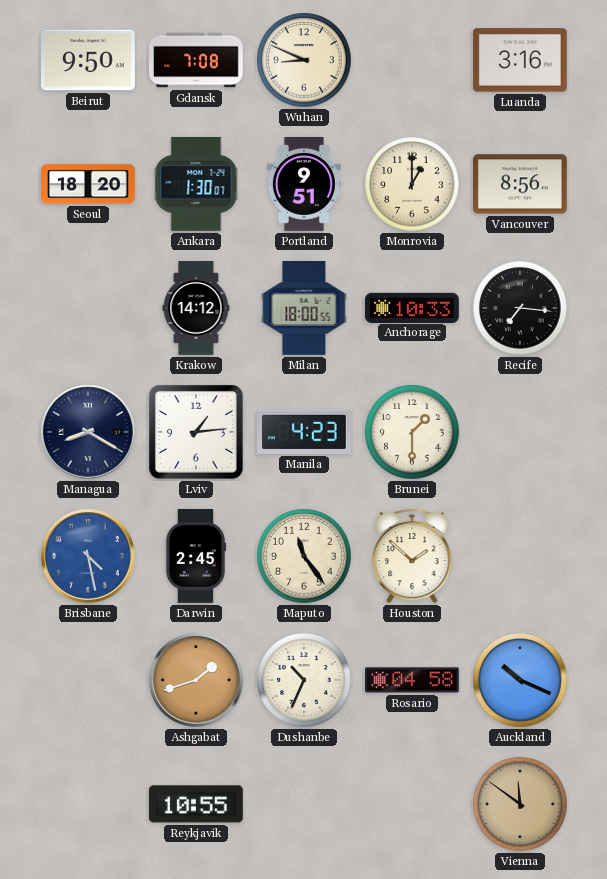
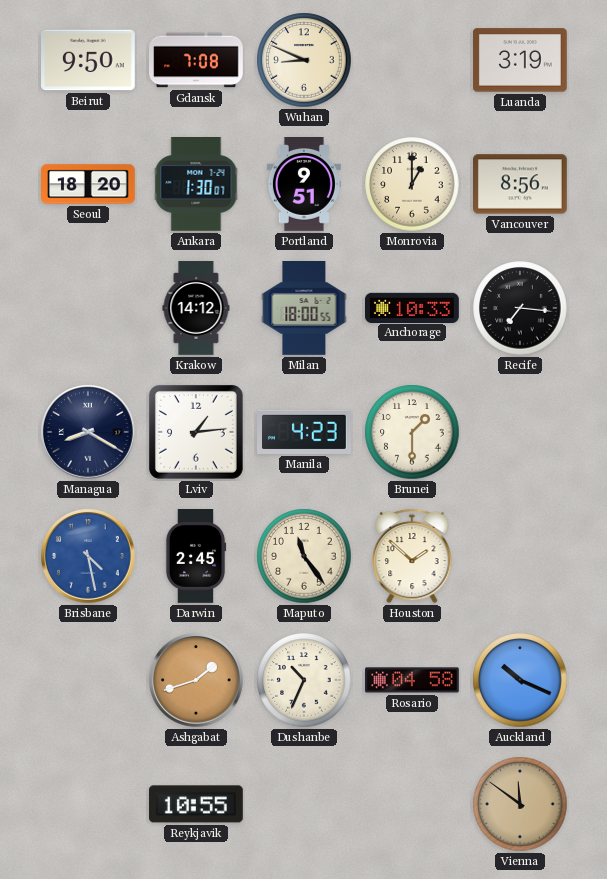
Luanda: 3:16 -> 3:19 (521, 60)
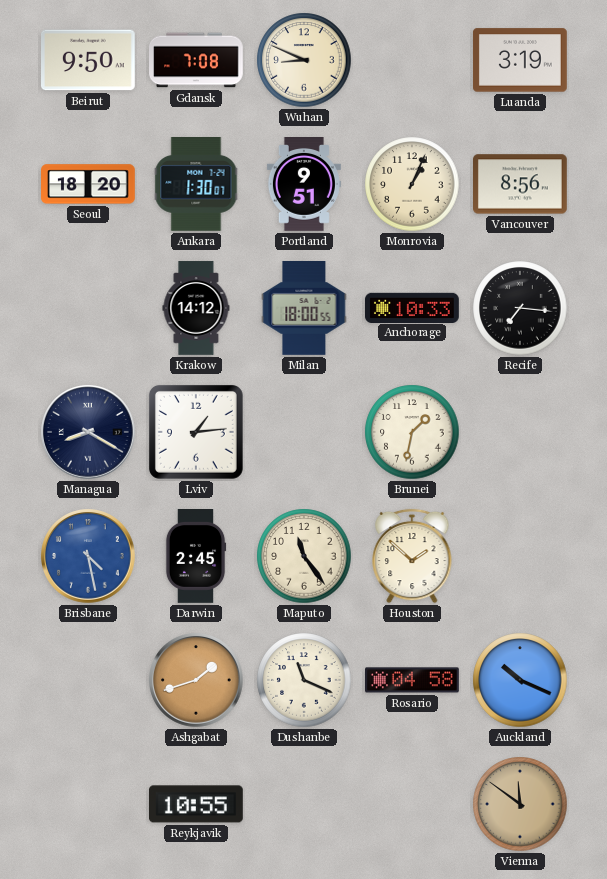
Monrovia: 1:00 -> 1:04 (412, 184)
Manila: 4:23 -> none (305, 432)
Brunei: 1:30 -> 1:32 (412, 432)
Dushanbe: 10:34 -> 11:19 (304, 680)
